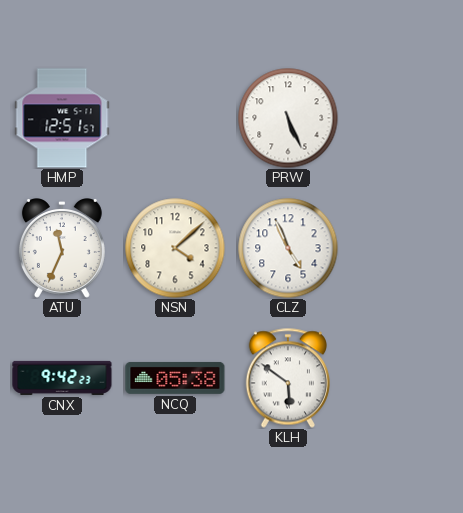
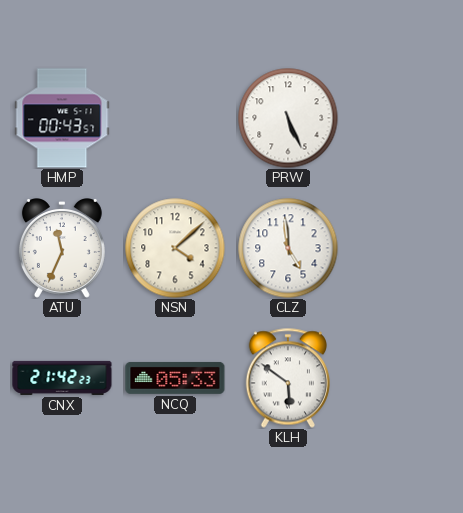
HMP: 12:51 -> 00:43 (62, 118)
CLZ: 4:56 -> 4:59 (288, 248)
CNX: 9:42 -> 21:42 (62, 378)
NCQ: 05:38 -> 05:33 (175, 378)
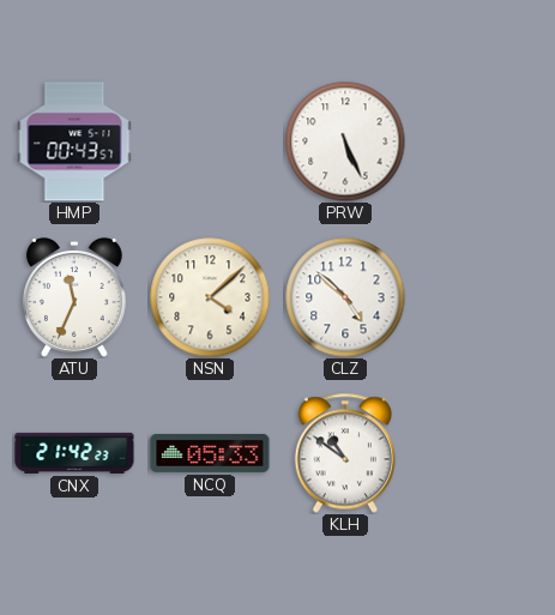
CLZ: 4:59 -> 4:52 (345, 297)
KLH: 5:51 -> 10:51 (345, 453)
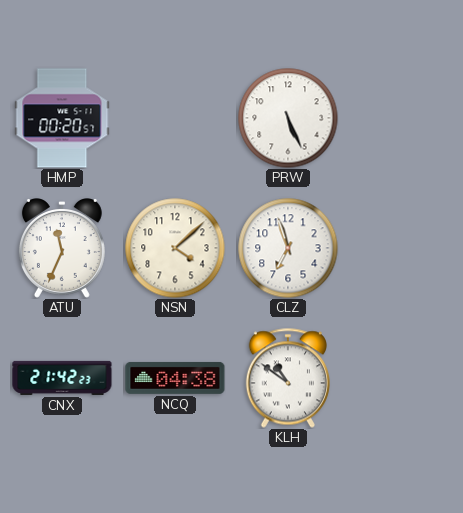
HMP: 00:43 -> 00:20 (62, 118)
CLZ: 4:52 -> 6:57 (288, 248)
NCQ: 05:33 -> 04:38 (175, 378)
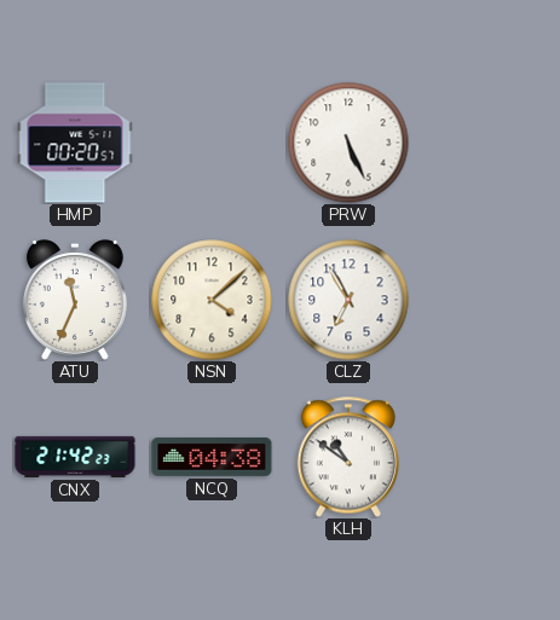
CLZ: 6:57 -> 6:55 (348, 300)
